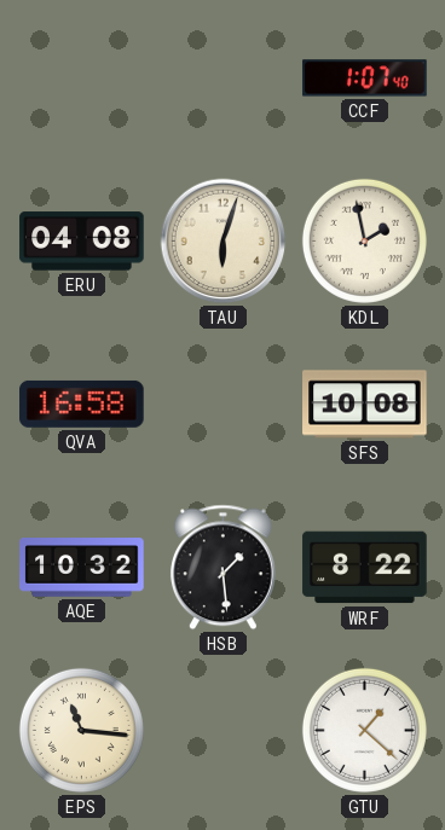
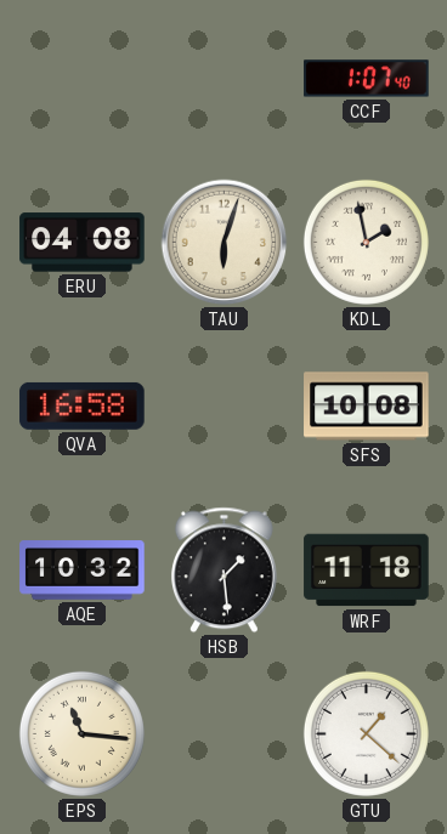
WRF: 8:22 -> 11:18 (367, 571)
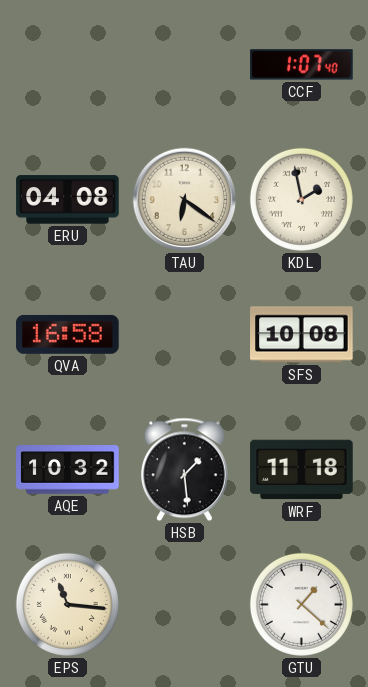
TAU: 6:03 -> 6:21 (185, 200)
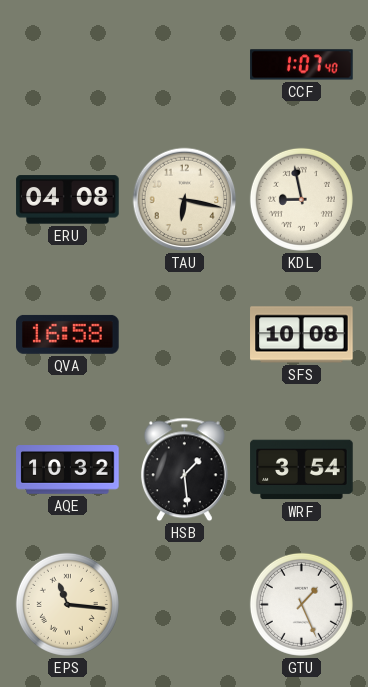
TAU: 6:21 -> 6:17 (185, 200)
KDL: 1:58 -> 8:58 (301, 199)
WRF: 11:18 -> 3:54 (302, 470)
GTU: 1:22 -> 1:26 (301, 604)
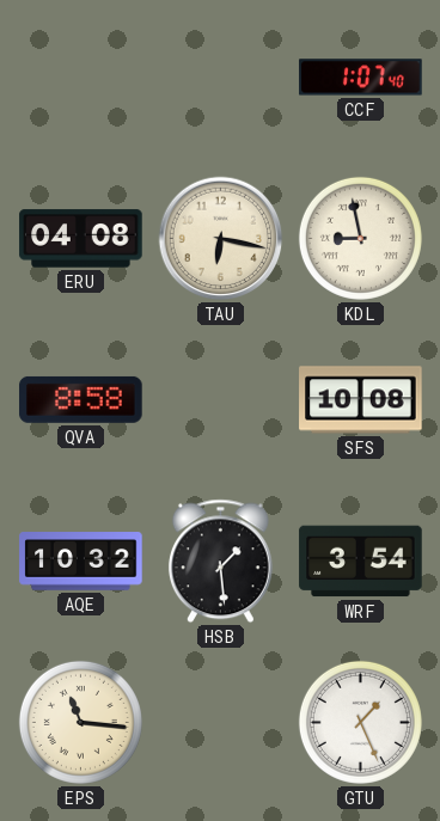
QVA: 16:58 -> 8:58 (81, 399)
